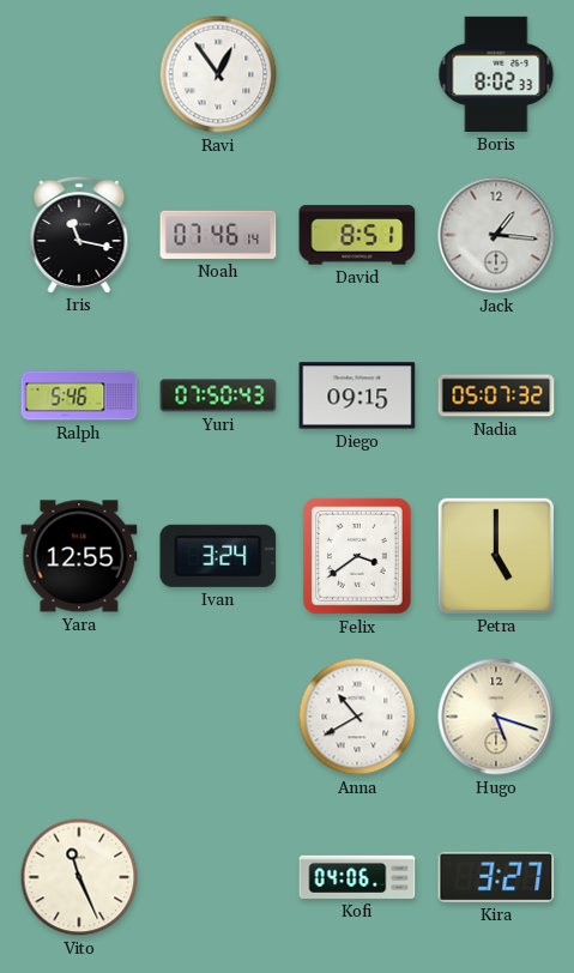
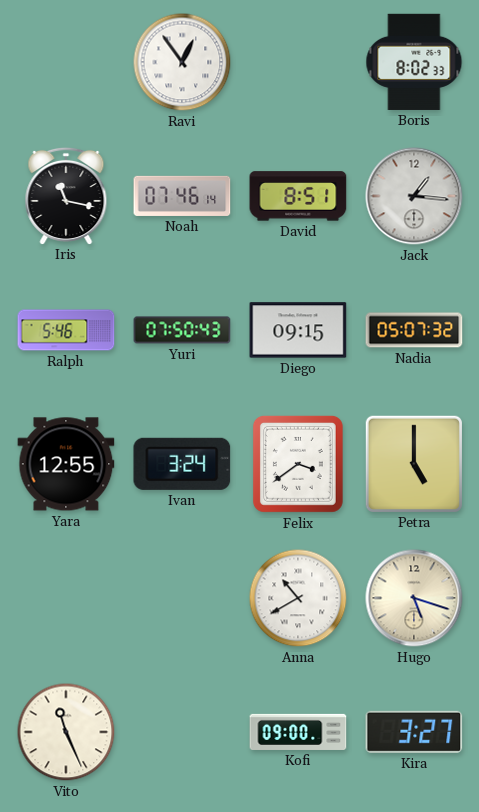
Kofi: 04:06 -> 09:00 (298, 732)
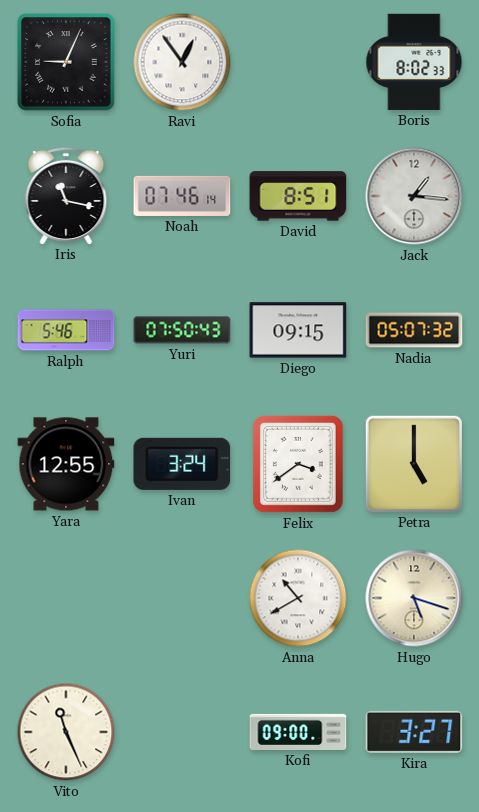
Sofia: none -> 9:04 (66, 62)
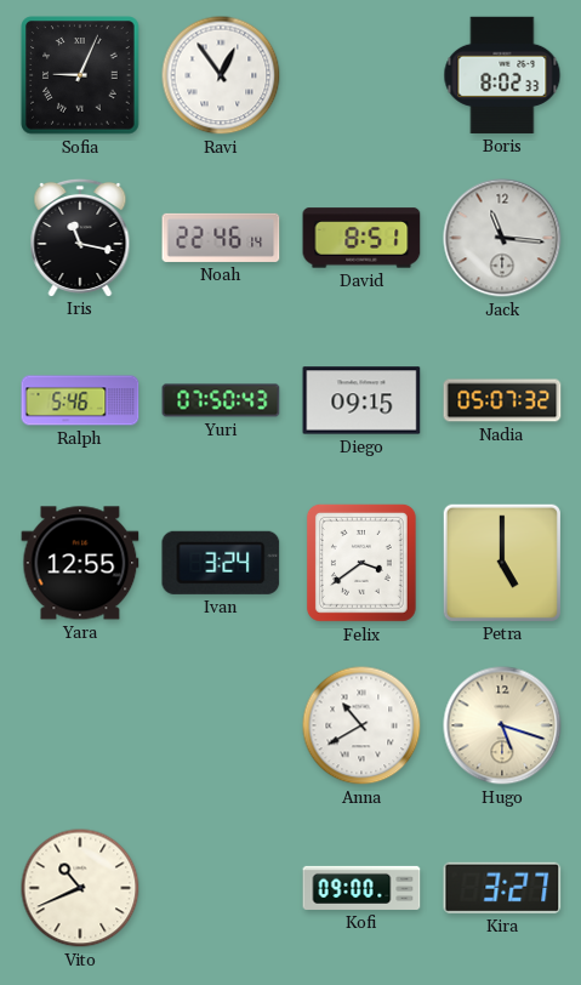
Noah: 07:46 -> 22:46 (221, 238)
Jack: 1:16 -> 11:16 (502, 238)
Vito: 11:26 -> 10:41 (80, 888)
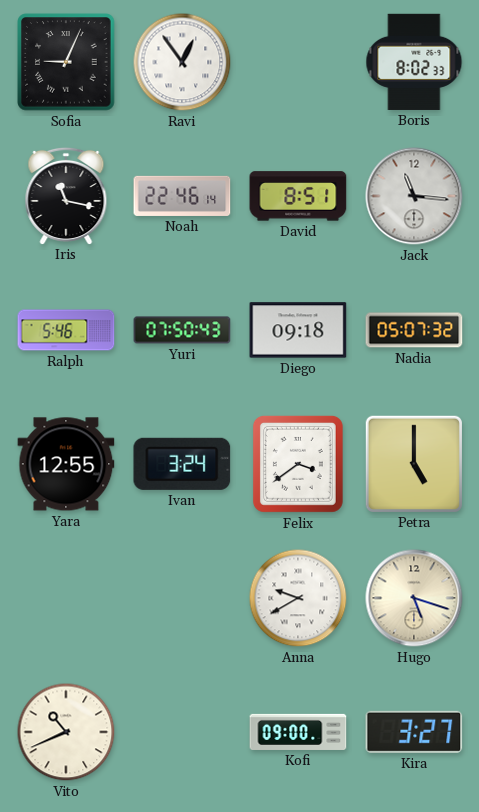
Diego: 09:15 -> 09:18 (298, 330)
Anna: 10:40 -> 9:40 (298, 598)
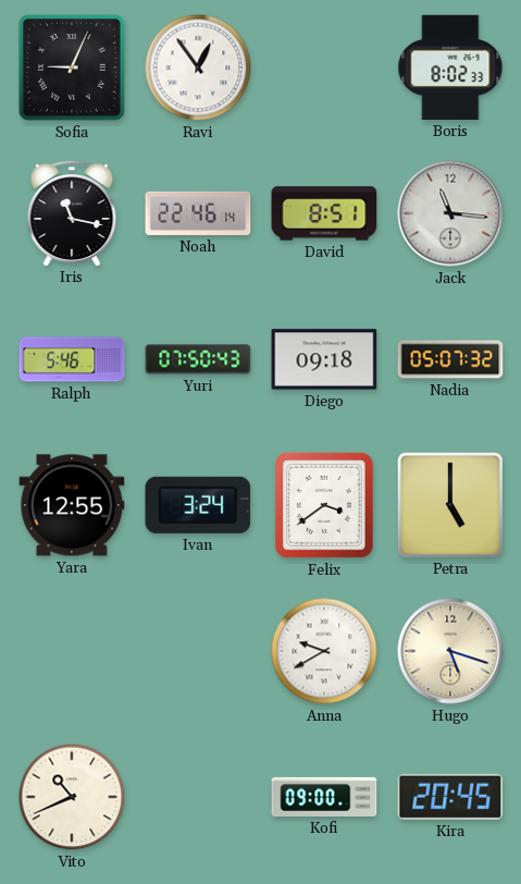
Kira: 3:27 -> 20:45 (450, 797)
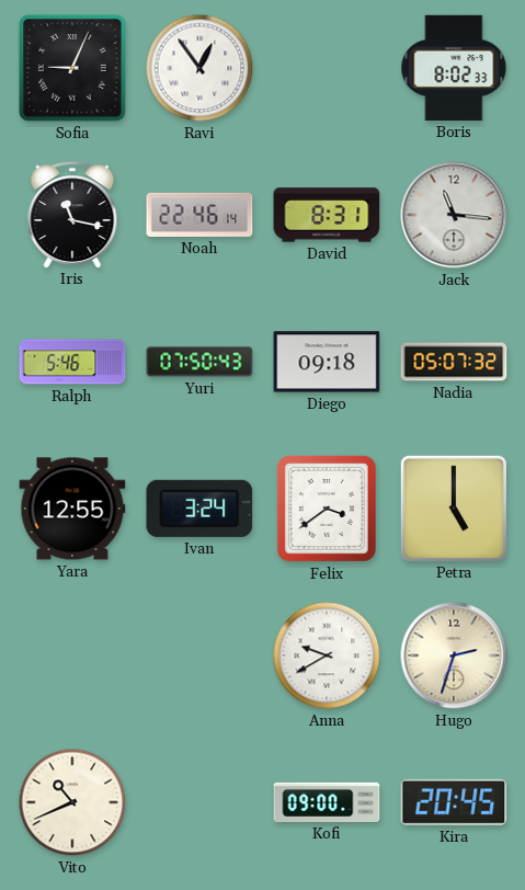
David: 8:51 -> 8:31 (327, 215)
Hugo: 5:18 -> 2:33 (454, 655)
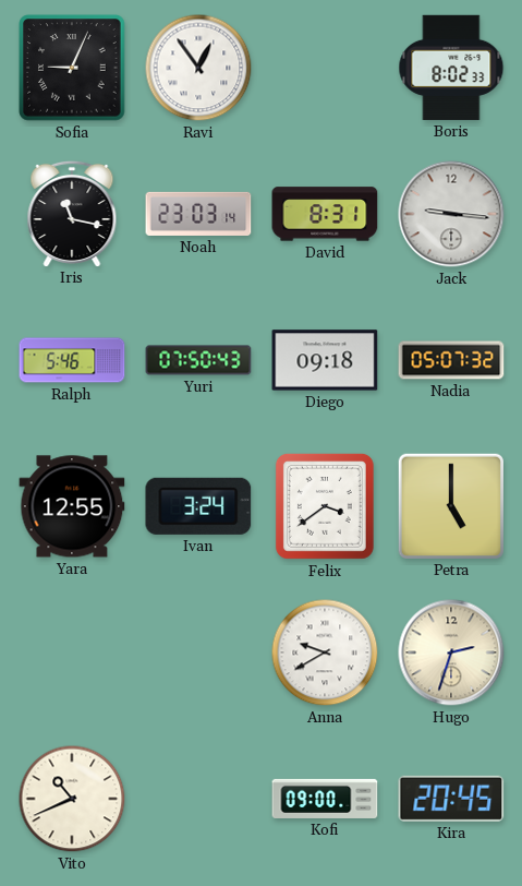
Noah: 22:46 -> 23:03 (198, 214)
Jack: 11:16 -> 9:16 (451, 214)
